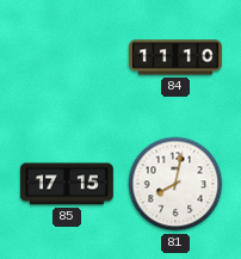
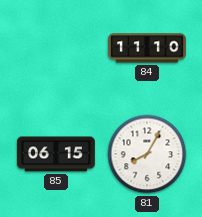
85: 17:15 -> 06:15 (56, 154)
81: 8:02 -> 8:05 (147, 154)
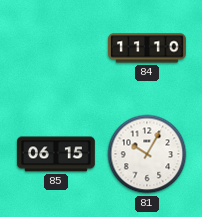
81: 8:05 -> 10:05 (147, 154)
